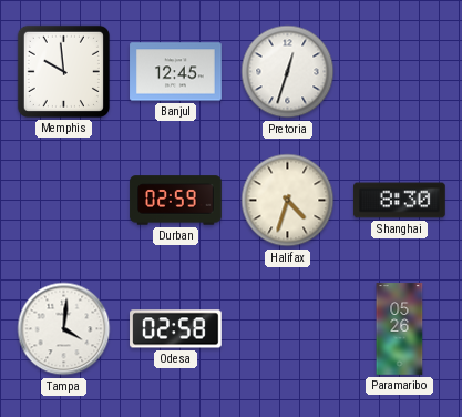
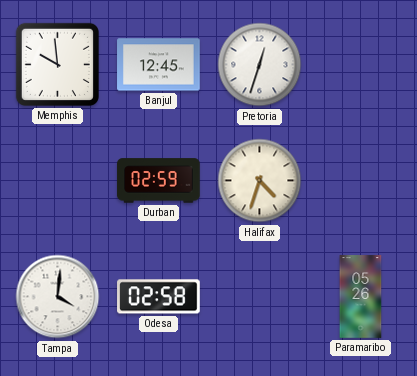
Shanghai: 8:30 -> none (400, 201)
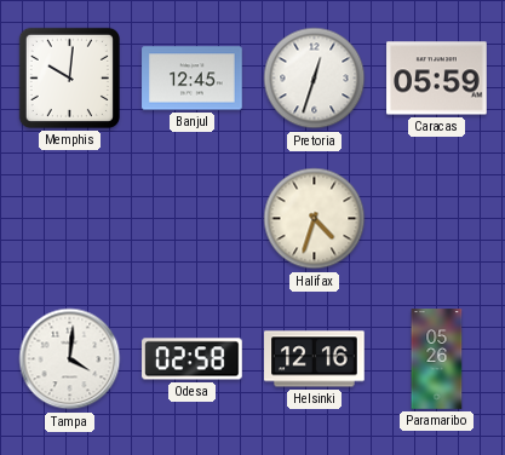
Memphis: 9:59 -> 10:01 (69, 77)
Caracas: none -> 05:59 (437, 79)
Durban: 02:59 -> none (159, 181)
Helsinki: none -> 12:16 (315, 359)
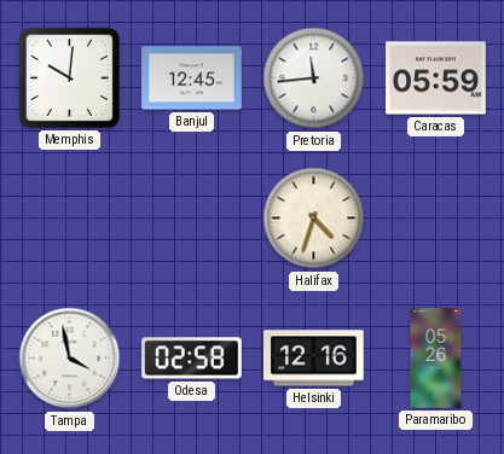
Pretoria: 12:33 -> 11:44 (314, 78)
Tampa: 4:01 -> 3:58 (70, 359)
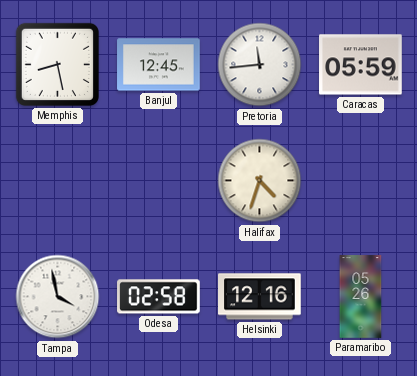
Memphis: 10:01 -> 8:28 (57, 64)
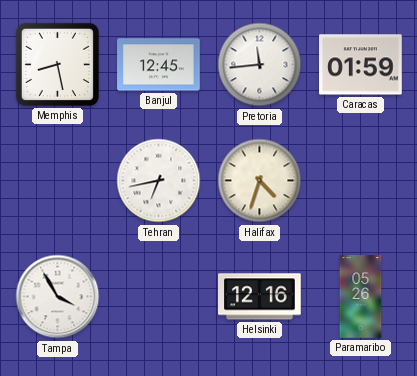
Caracas: 05:59 -> 01:59 (361, 65)
Tehran: none -> 6:43 (159, 181)
Tampa: 3:58 -> 3:55 (58, 297)
Odesa: 02:58 -> none (159, 297)
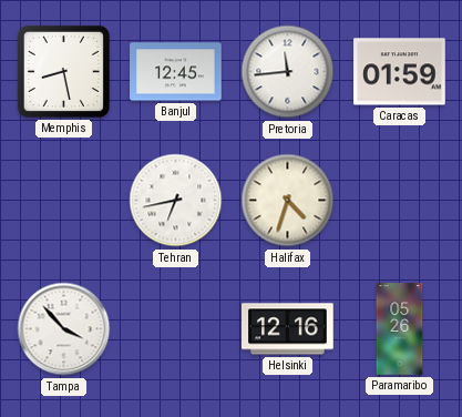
Tampa: 3:55 -> 3:53 (64, 329)
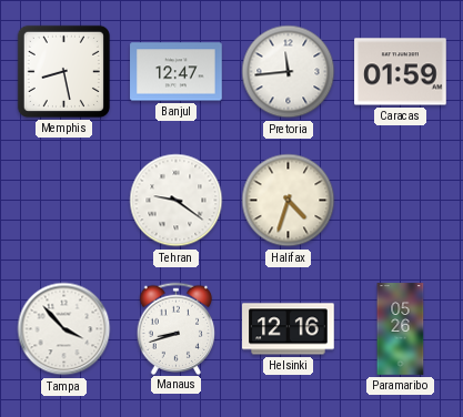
Banjul: 12:45 -> 12:47 (177, 72)
Tehran: 6:43 -> 9:21 (177, 201)
Manaus: none -> 8:42 (177, 328)
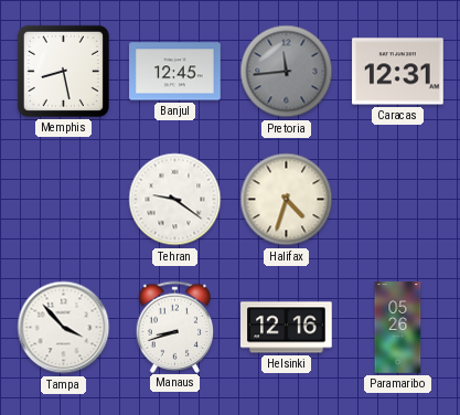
Banjul: 12:47 -> 12:45 (175, 72)
Pretoria dial: white -> grey (287, 72)
Caracas: 01:59 -> 12:31 (398, 72)
